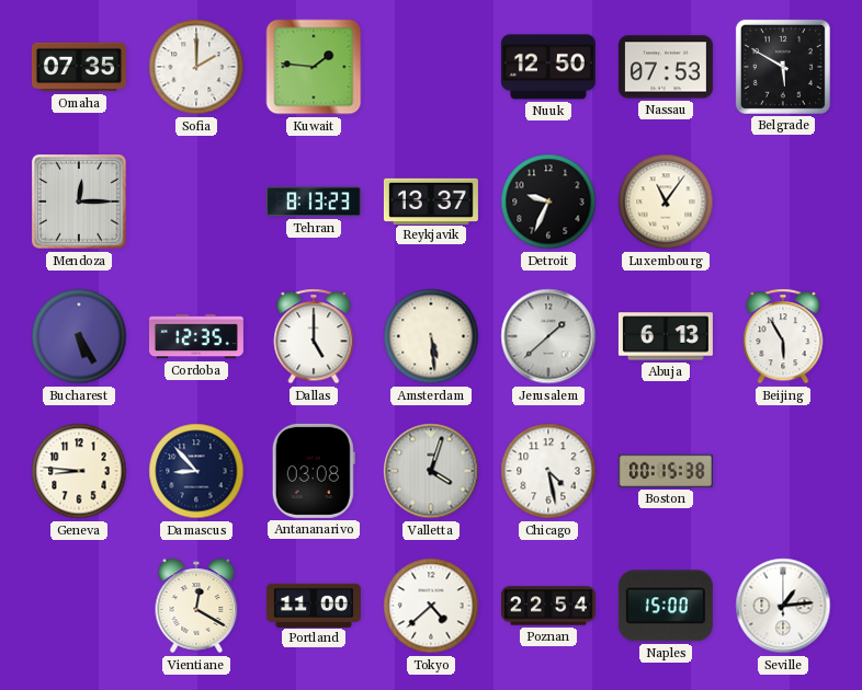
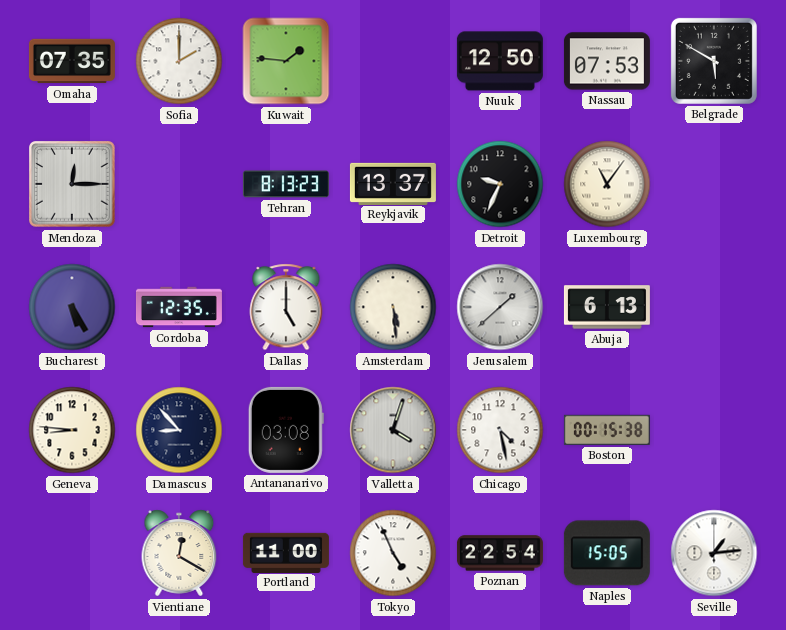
Beijing: 5:55 -> none (783, 336)
Tokyo: 4:38 -> 4:56 (393, 553)
Naples: 15:00 -> 15:05 (607, 553)
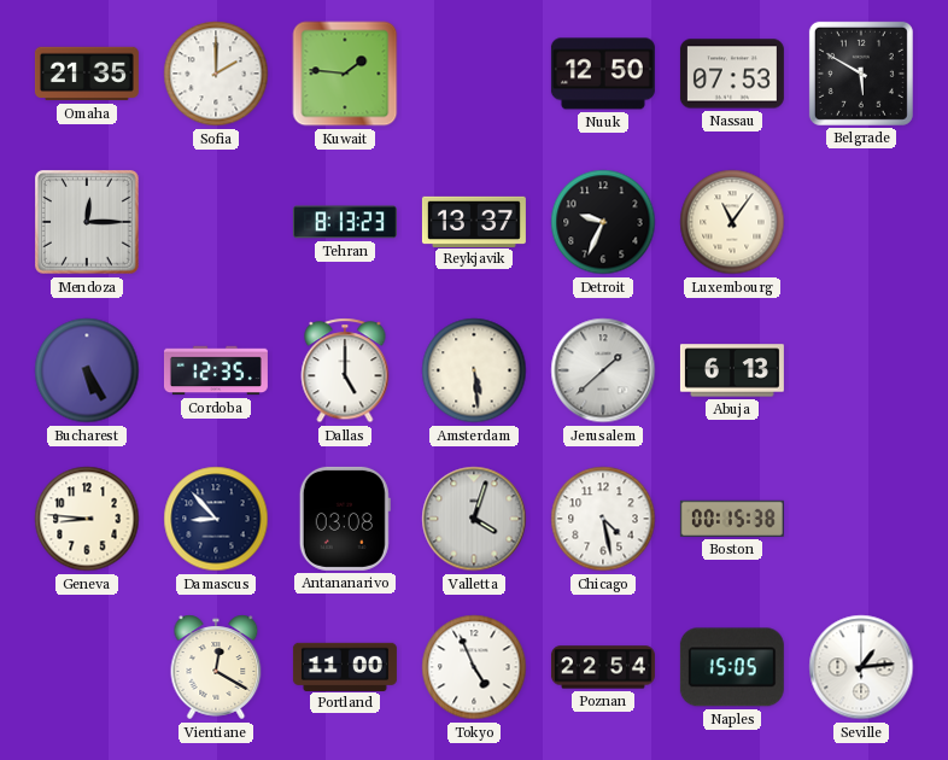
Omaha: 07:35 -> 21:35 (87, 74)
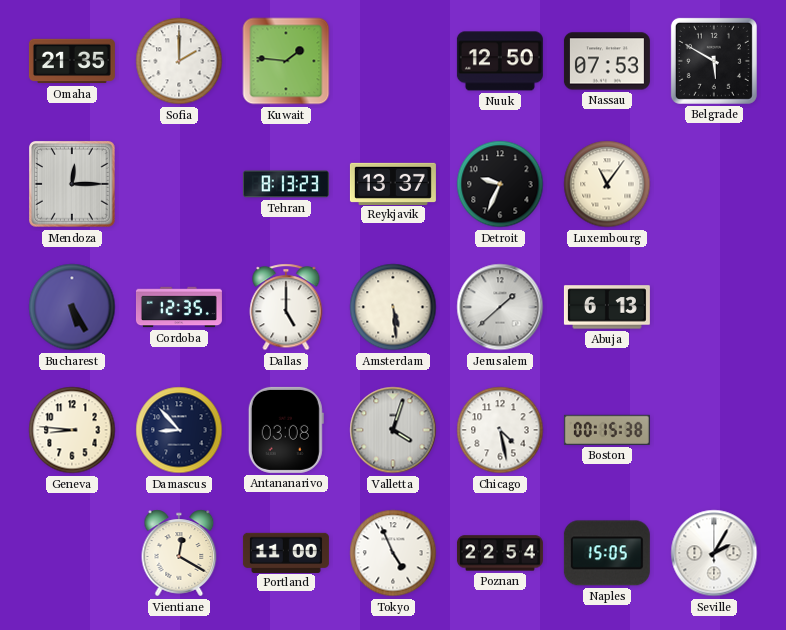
Seville: 1:14 -> 2:05 (714, 553)
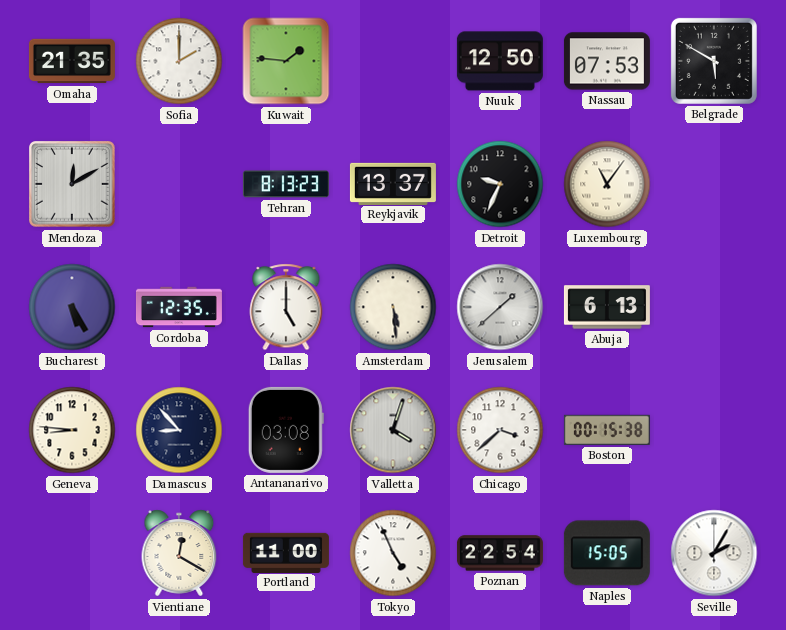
Mendoza: 12:15 -> 12:10 (73, 185)
Chicago: 4:28 -> 3:38 (500, 430)
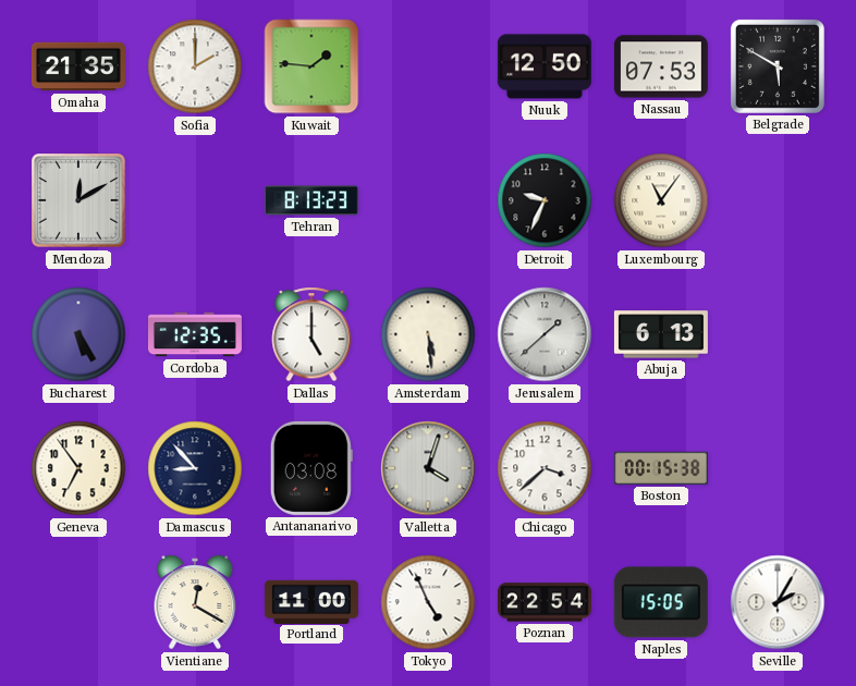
Reykjavik: 13:37 -> none (393, 183)
Geneva: 8:46 -> 6:54 (78, 468)
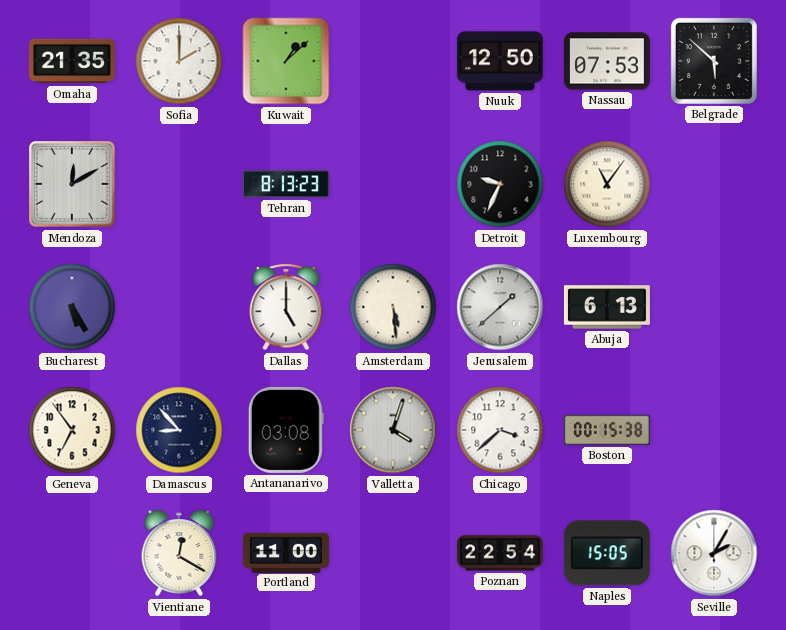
Kuwait: 1:46 -> 1:08 (286, 61)
Belgrade: 5:50 -> 5:52 (714, 61)
Cordoba: 12:35 -> none (195, 334)
Tokyo: 4:56 -> none (428, 602)
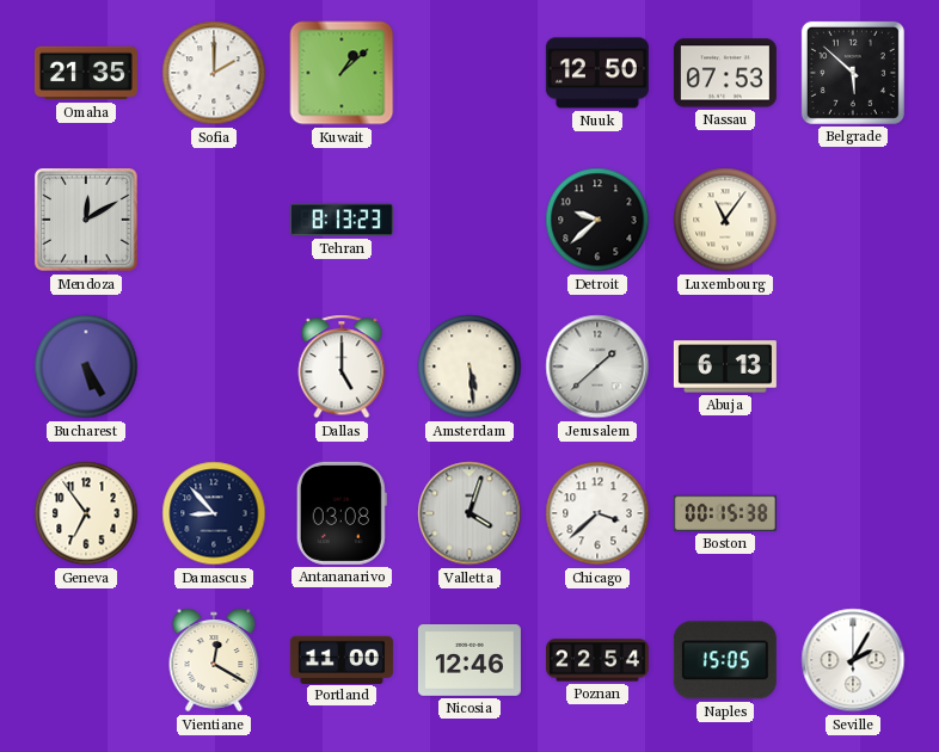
Detroit: 9:34 -> 9:38 (597, 220)
Nicosia: none -> 12:46 (469, 661)
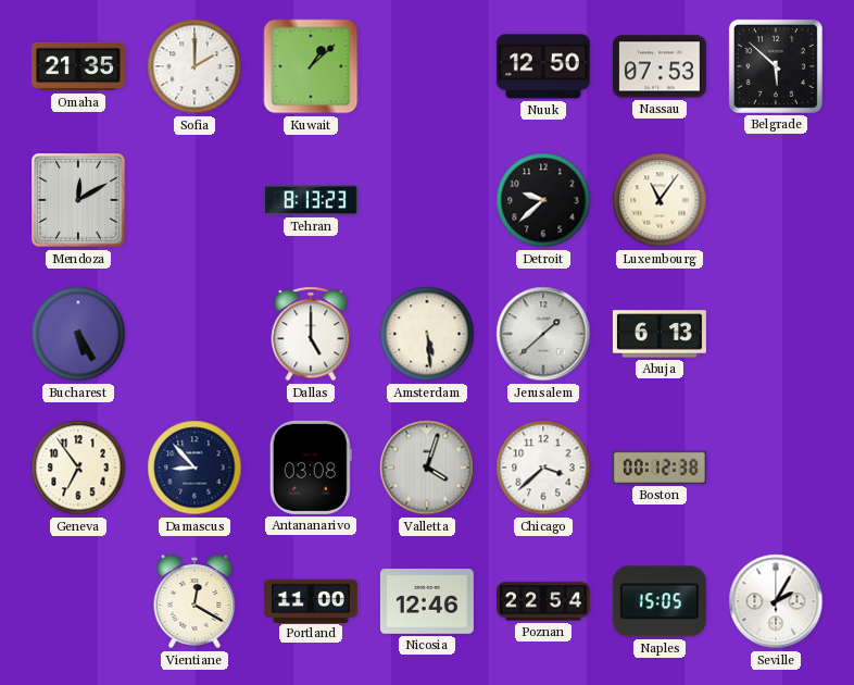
Boston: 00:15 -> 00:12 (660, 468)
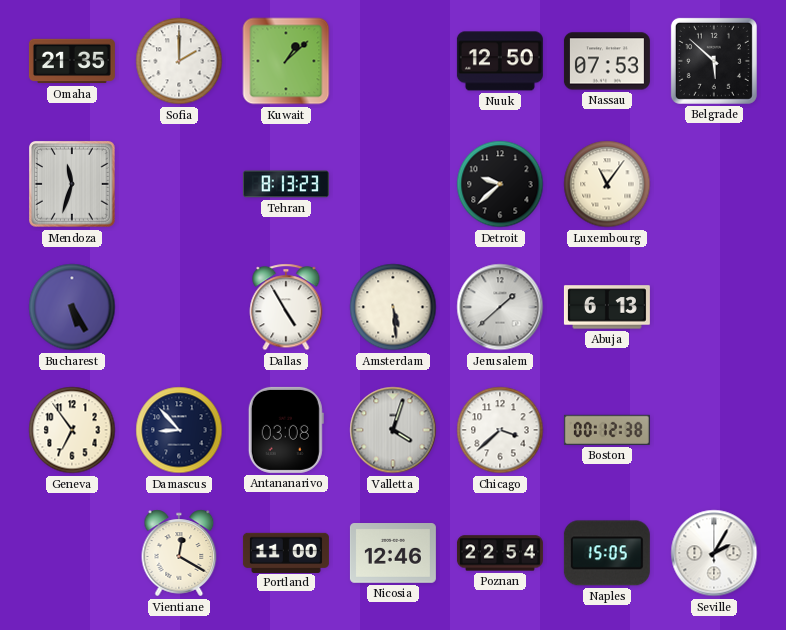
Mendoza: 12:10 -> 11:33 (73, 185)
Dallas: 5:00 -> 4:55 (286, 307)
